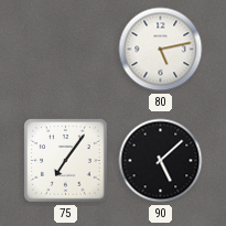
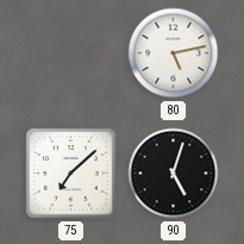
75: 7:06 -> 7:08 (71, 174)
90: 5:08 -> 5:03 (174, 174)
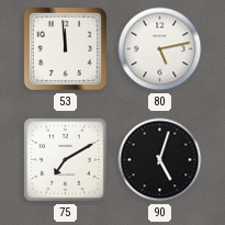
53: none -> 11:59 (65, 48)
75: 7:08 -> 7:10 (66, 160)
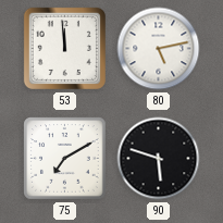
90: 5:03 -> 5:48 (159, 159)
